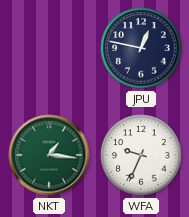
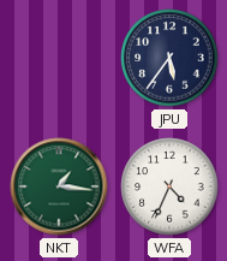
JPU: 12:47 -> 5:36 (169, 58)
WFA: 9:34 -> 4:34 (169, 186)
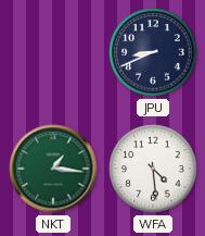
JPU: 5:36 -> 8:41 (153, 52)
WFA: 4:34 -> 4:29 (153, 169)
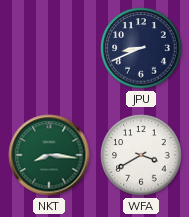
NKT: 1:16 -> 8:16 (49, 155)
WFA: 4:29 -> 3:40 (141, 155)
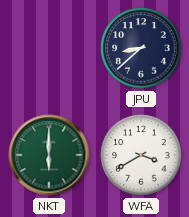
JPU: 8:41 -> 8:38 (141, 48)
NKT: 8:16 -> 6:00 (49, 155)
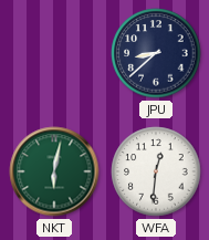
NKT: 6:00 -> 6:02 (54, 171)
WFA: 3:40 -> 12:31 (156, 171)
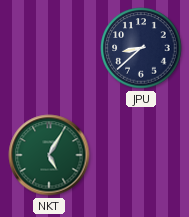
NKT: 6:02 -> 5:05 (49, 155)
WFA: 12:31 -> none (156, 171)
